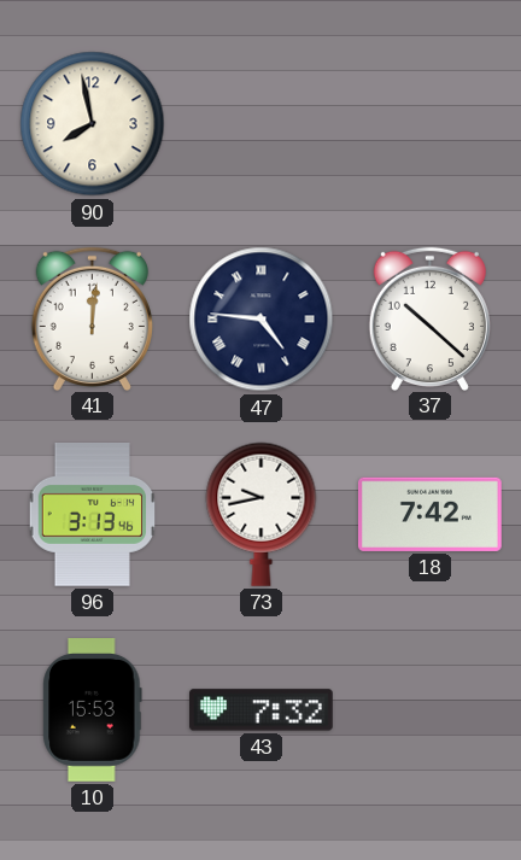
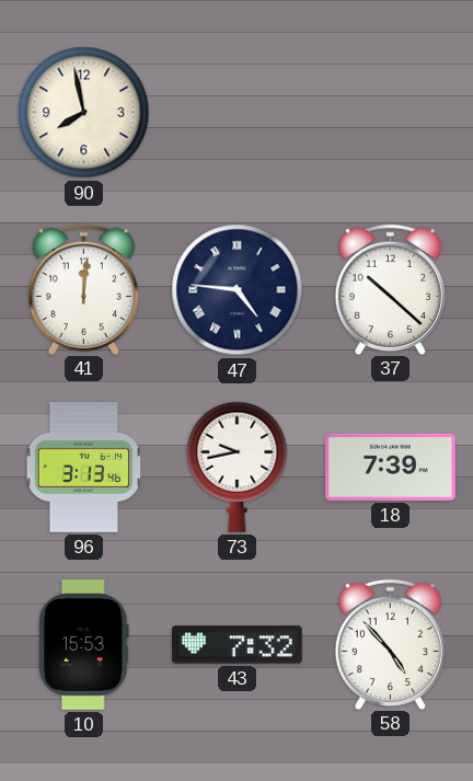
18: 7:42 -> 7:39 (390, 467)
58: none -> 4:53 (390, 644)
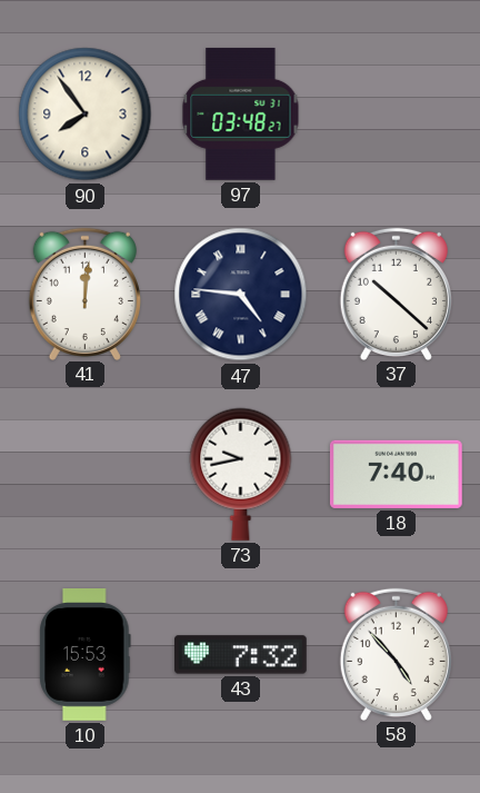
90: 7:58 -> 7:54 (86, 115)
97: none -> 03:48 (241, 113)
96: 3:13 -> none (84, 468)
18: 7:39 -> 7:40 (396, 474)
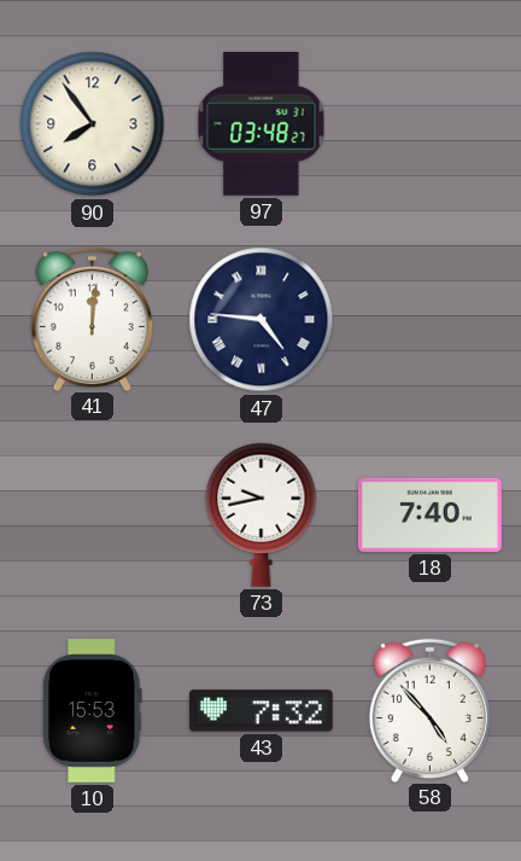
37: 10:22 -> none (396, 294)
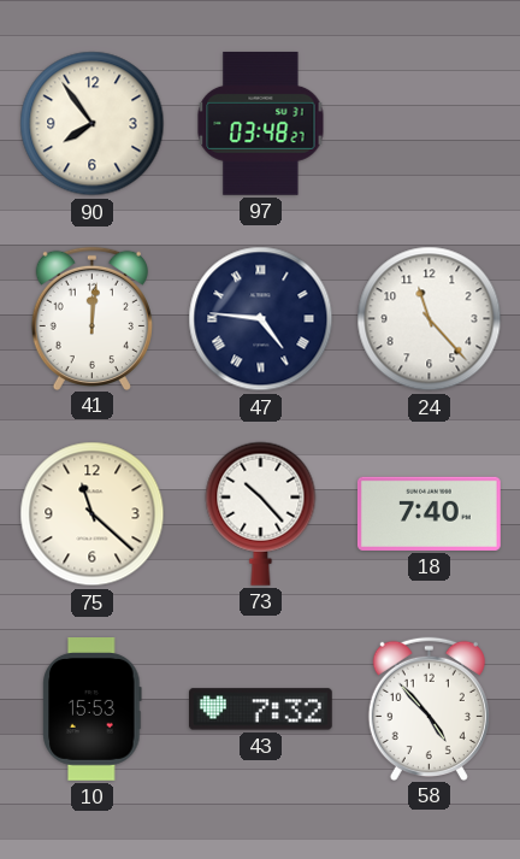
24: none -> 11:23 (430, 319)
75: none -> 11:22 (93, 514)
73: 9:43 -> 10:23 (261, 513)
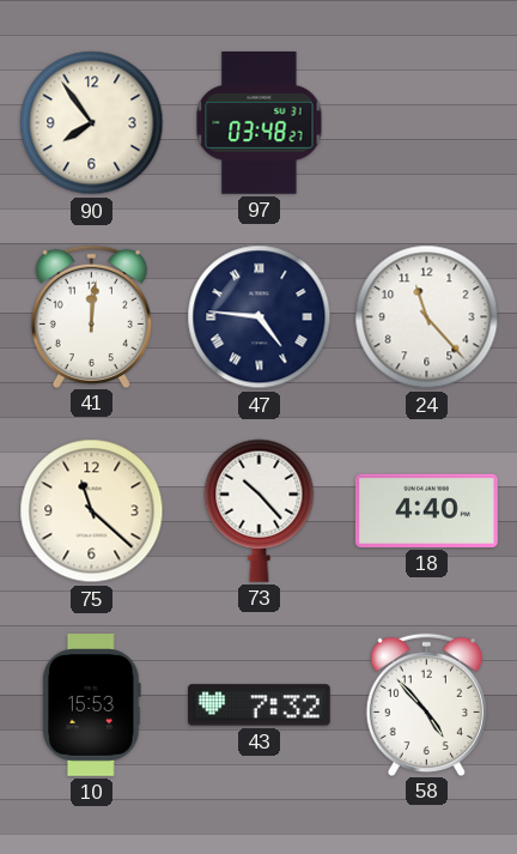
18: 7:40 -> 4:40 (426, 510)
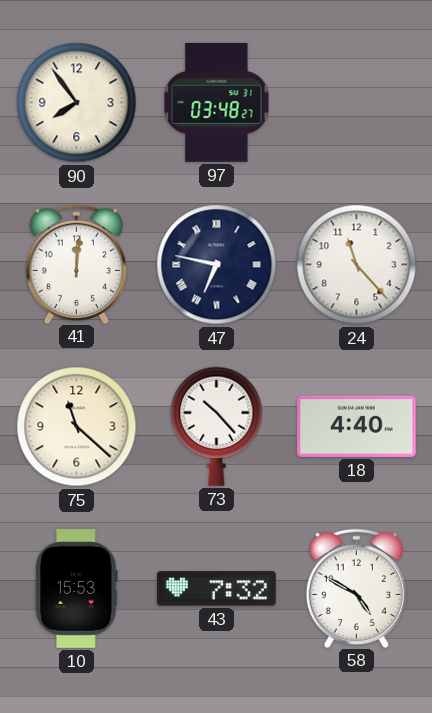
47: 4:46 -> 6:47 (217, 265)
58: 4:53 -> 4:50 (356, 588)
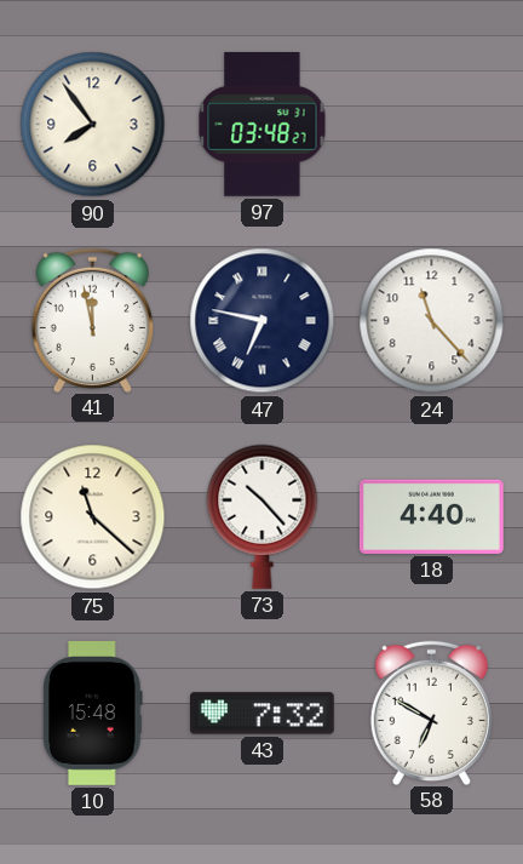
41: 12:01 -> 11:58 (92, 320)
10: 15:53 -> 15:48 (93, 714)
58: 4:50 -> 6:50 (431, 713)
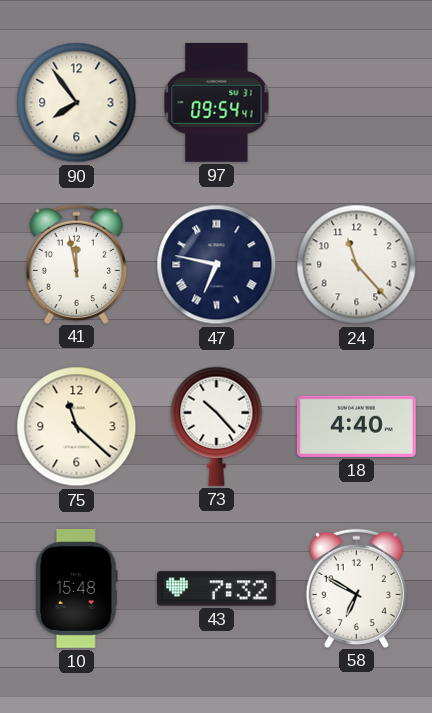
97: 03:48 -> 09:54 (217, 102)
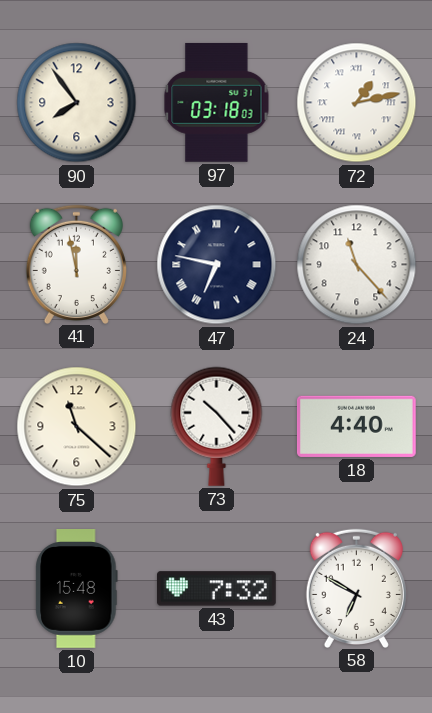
97: 09:54 -> 03:18 (217, 102)
72: none -> 1:13 (357, 103)
